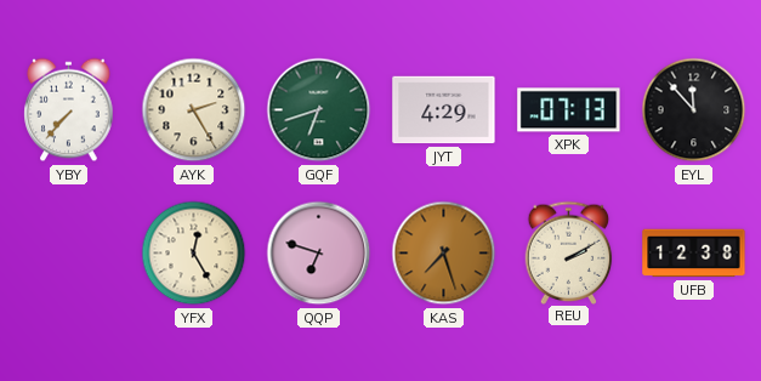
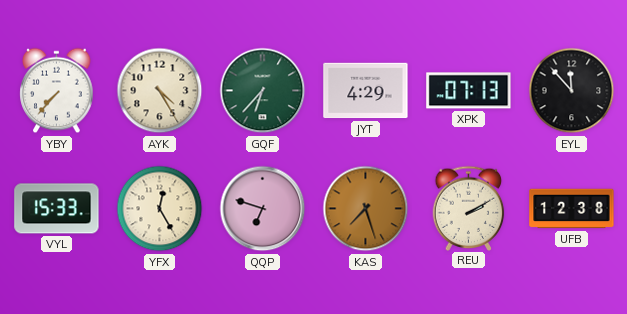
AYK: 2:25 -> 4:25 (160, 91)
GQF: 6:42 -> 6:37 (263, 91)
VYL: none -> 15:33 (57, 209)
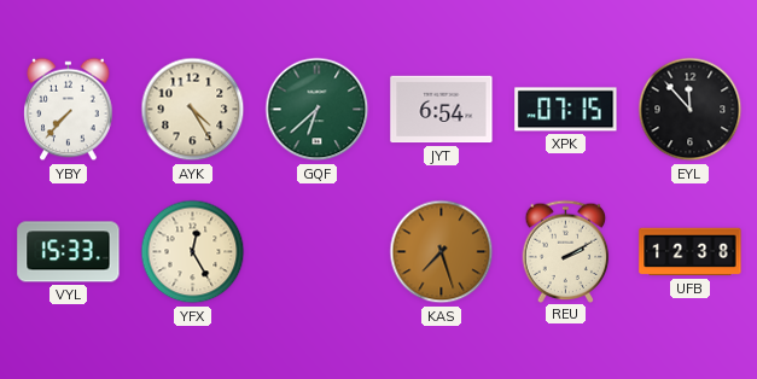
GQF: 6:37 -> 6:38 (318, 110)
JYT: 4:29 -> 6:54 (442, 110)
XPK: 07:13 -> 07:15 (566, 110)
QQP: 6:48 -> none (263, 209)
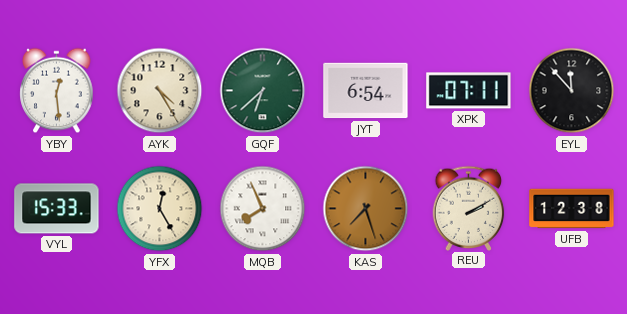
YBY: 7:37 -> 12:29 (57, 91)
XPK: 07:15 -> 07:11 (469, 91)
MQB: none -> 7:56 (263, 209)
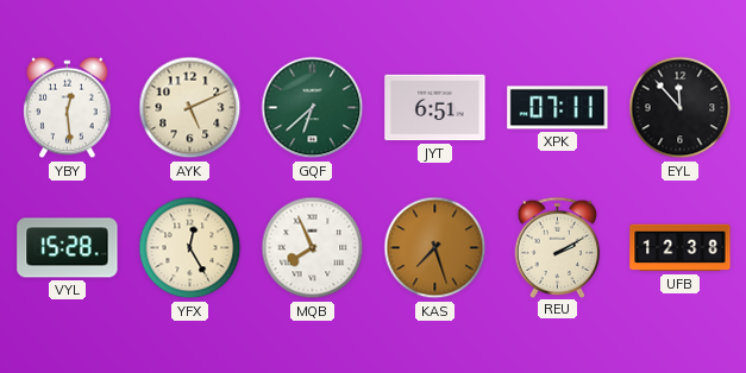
AYK: 4:25 -> 5:11 (190, 108)
JYT: 6:54 -> 6:51 (435, 108)
VYL: 15:33 -> 15:28 (68, 248)
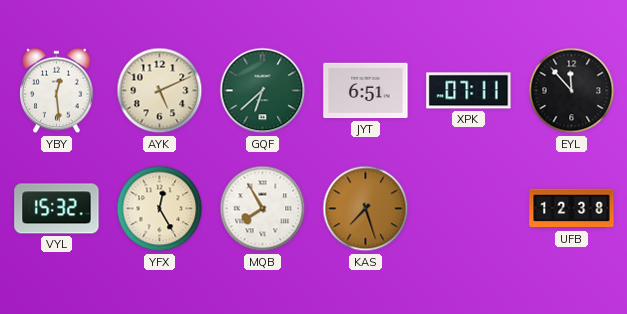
VYL: 15:28 -> 15:32 (57, 209)
MQB: 7:56 -> 7:55 (263, 209)
REU: 2:10 -> none (558, 247)
